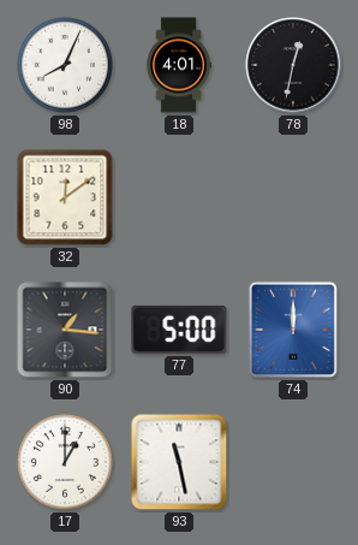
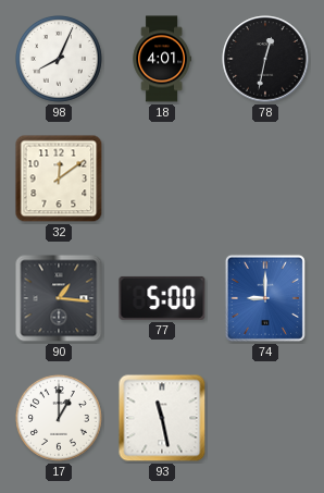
74: 12:00 -> 9:00 (265, 298)
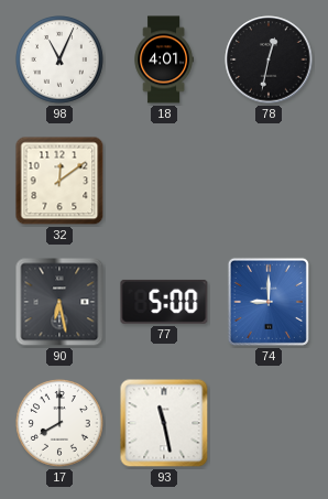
98: 8:04 -> 11:04 (61, 61)
90: 1:16 -> 6:28 (59, 302)
17: 1:00 -> 8:00 (61, 424)
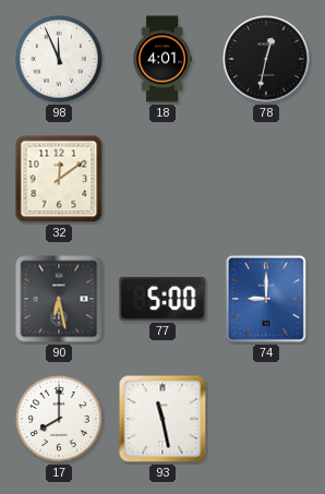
98: 11:04 -> 11:56 (60, 60)
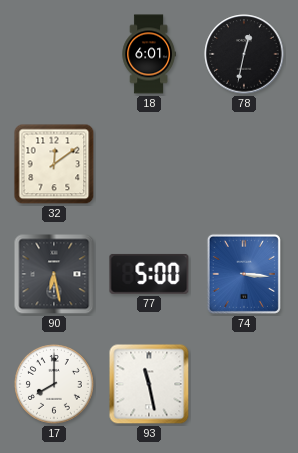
98: 11:56 -> none (60, 60)
18: 4:01 -> 6:01 (149, 54)
74: 9:00 -> 3:16 (244, 274)
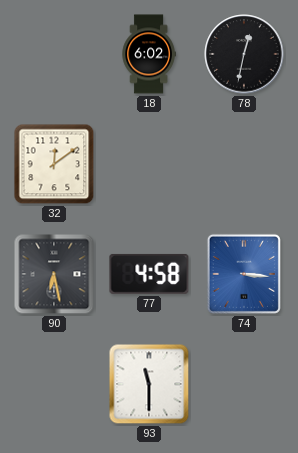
18: 6:01 -> 6:02 (149, 54)
77: 5:00 -> 4:58 (149, 274)
17: 8:00 -> none (55, 385)
93: 11:28 -> 11:30 (149, 384)
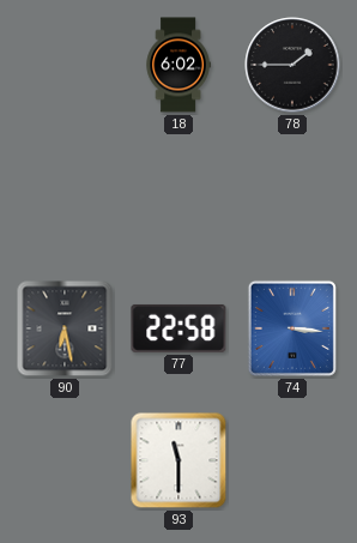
78: 12:32 -> 1:45 (292, 65)
32: 12:09 -> none (54, 164)
77: 4:58 -> 22:58 (179, 328)
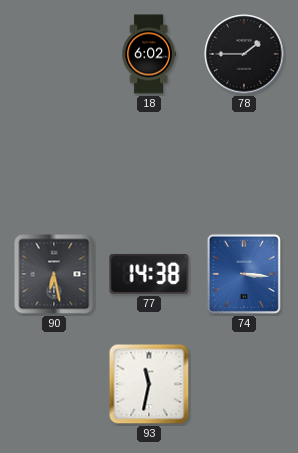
77: 22:58 -> 14:38 (149, 274)
93: 11:30 -> 11:32 (149, 384)
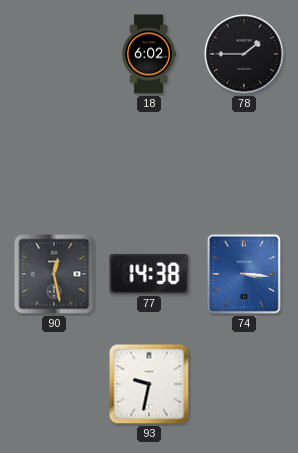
90: 6:28 -> 12:28 (54, 274)
93: 11:32 -> 9:32 (149, 384)
